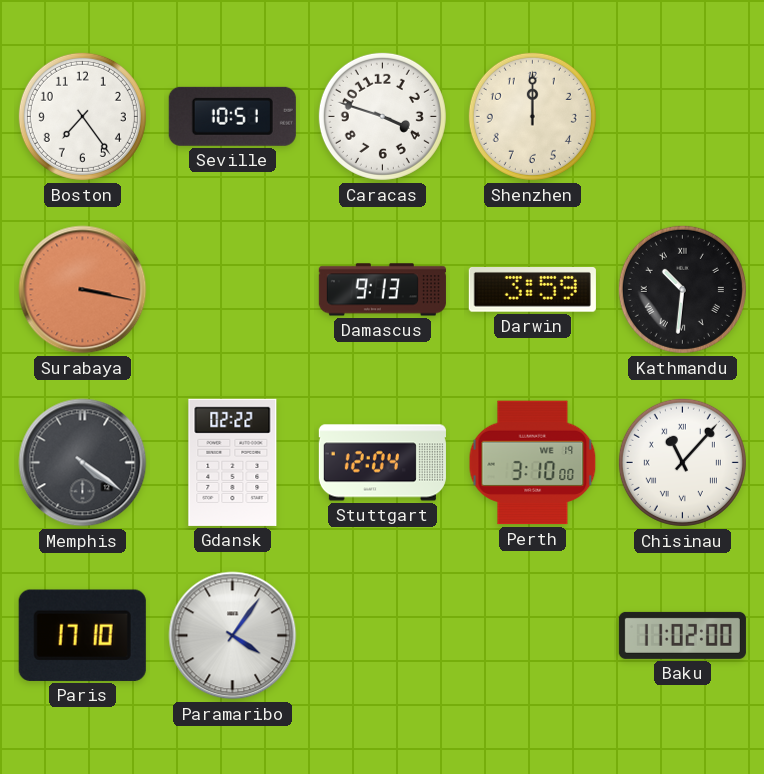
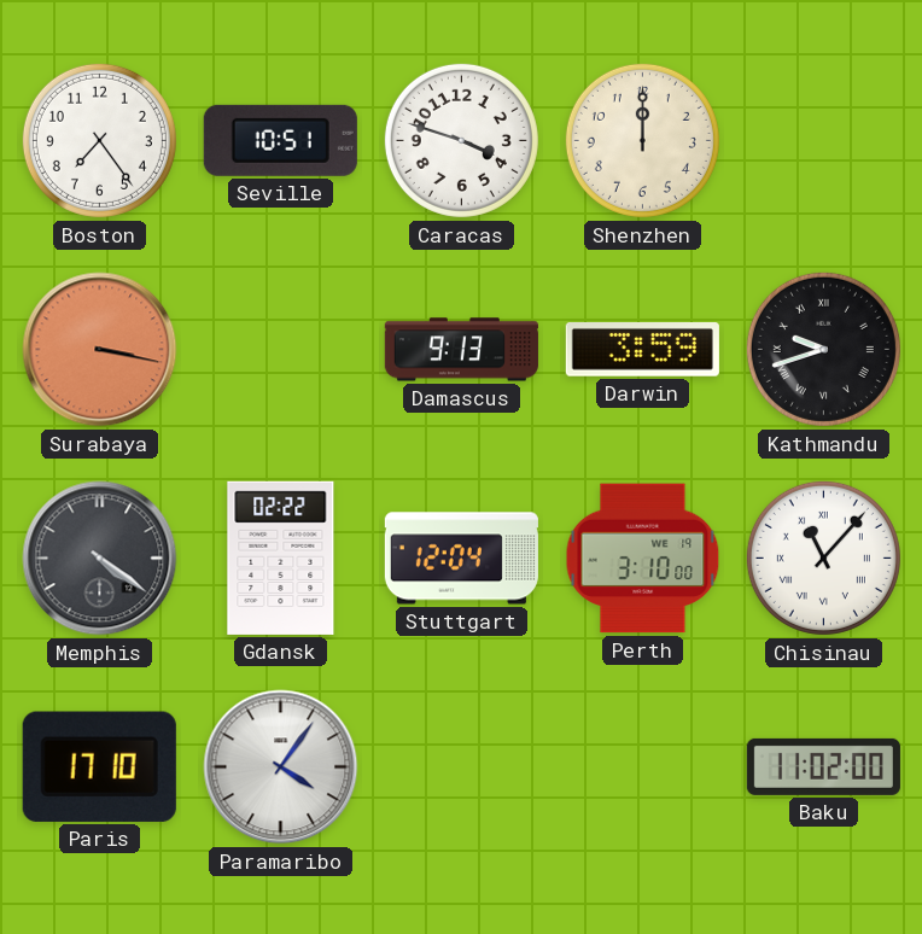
Kathmandu: 10:31 -> 9:42 (823, 349)
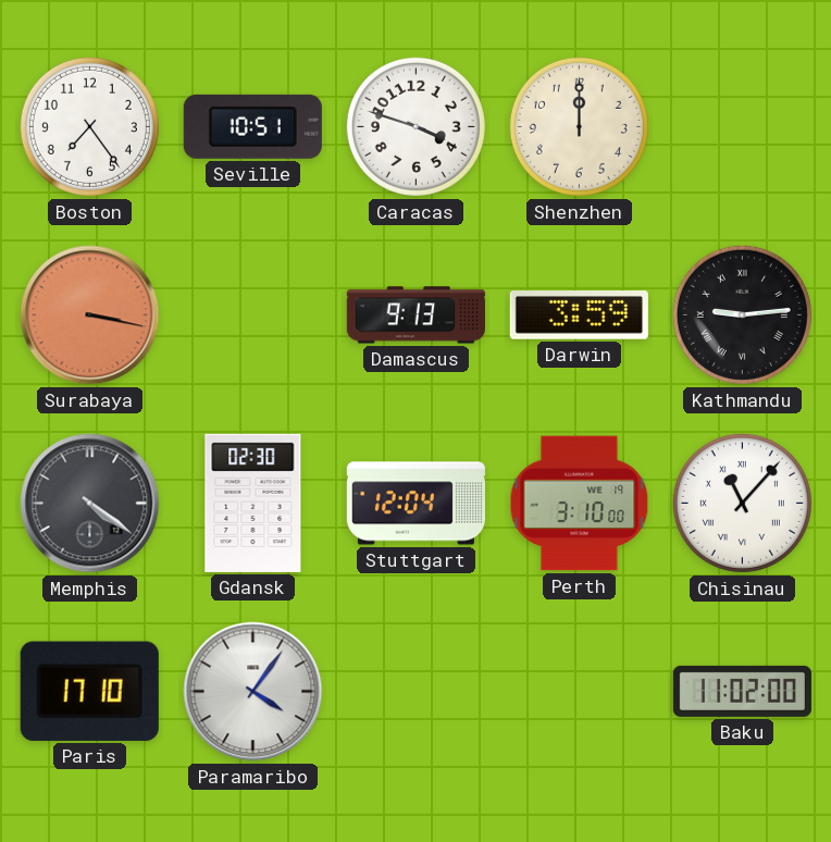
Kathmandu: 9:42 -> 9:14 (742, 314)
Gdansk: 02:22 -> 02:30 (253, 503)
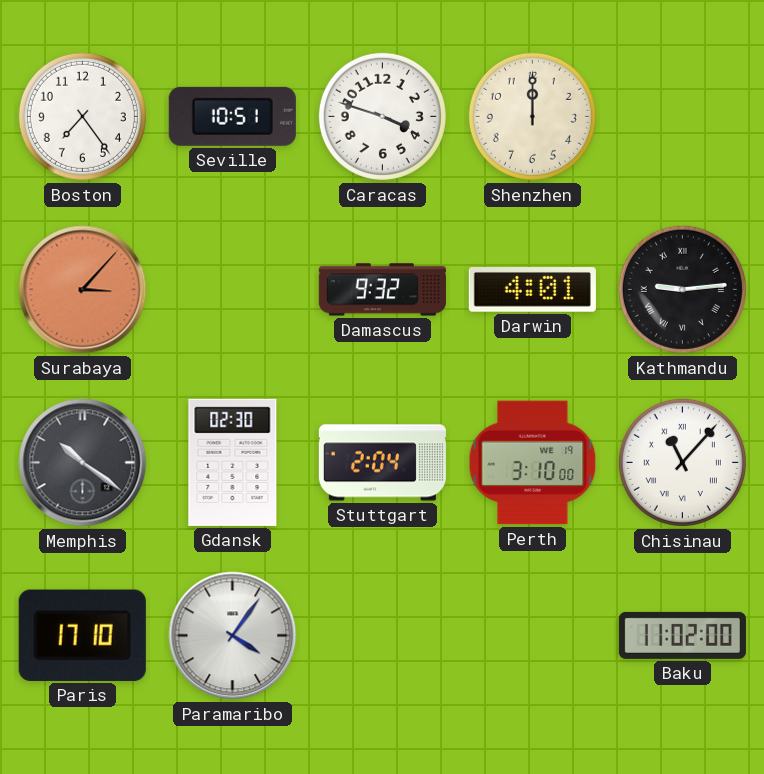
Surabaya: 3:17 -> 3:07 (83, 290)
Damascus: 9:13 -> 9:32 (382, 290)
Darwin: 3:59 -> 4:01 (532, 290)
Memphis: 4:21 -> 10:21 (83, 463)
Stuttgart: 12:04 -> 2:04 (382, 463)
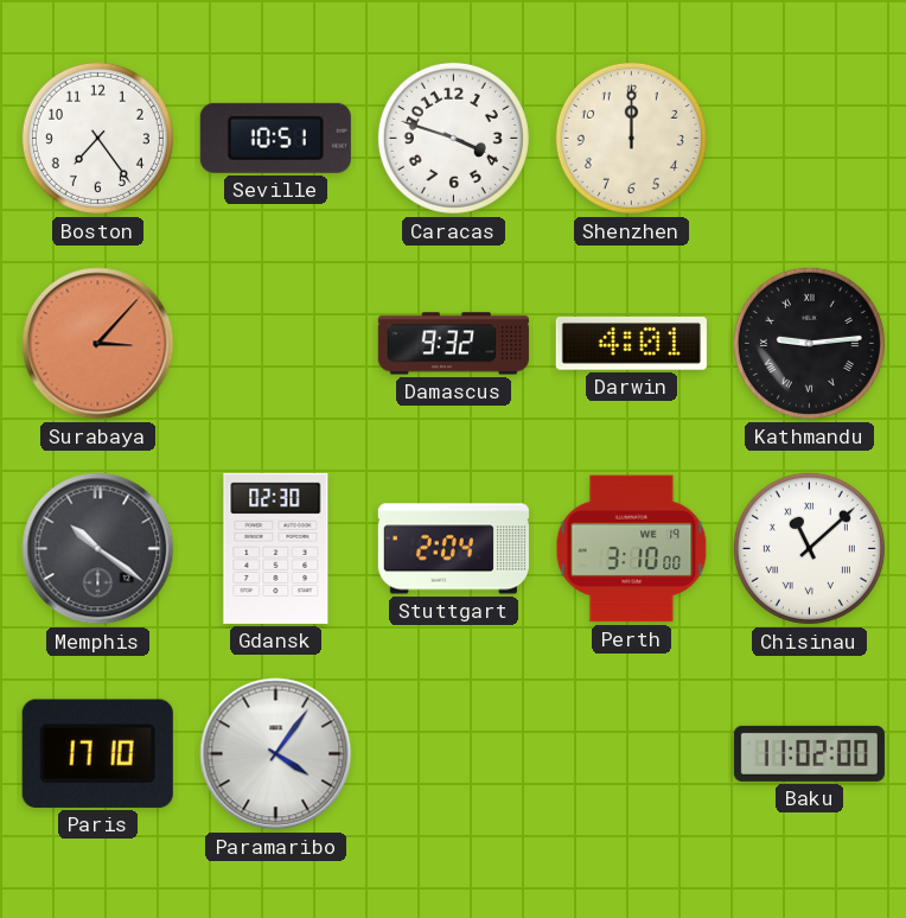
Chisinau: 11:07 -> 11:08 (809, 548)
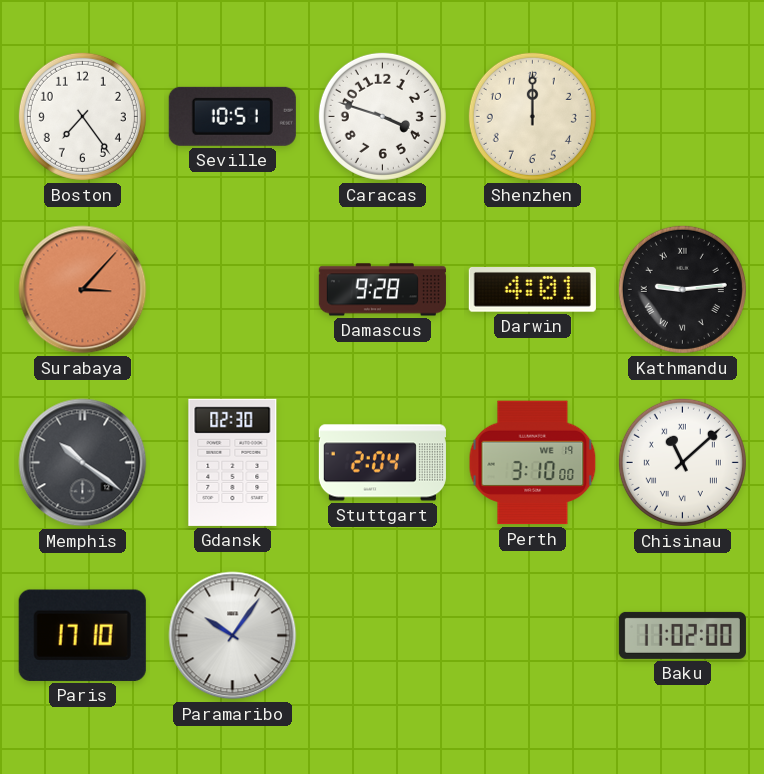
Damascus: 9:32 -> 9:28 (382, 290)
Paramaribo: 4:06 -> 10:06 (233, 636)
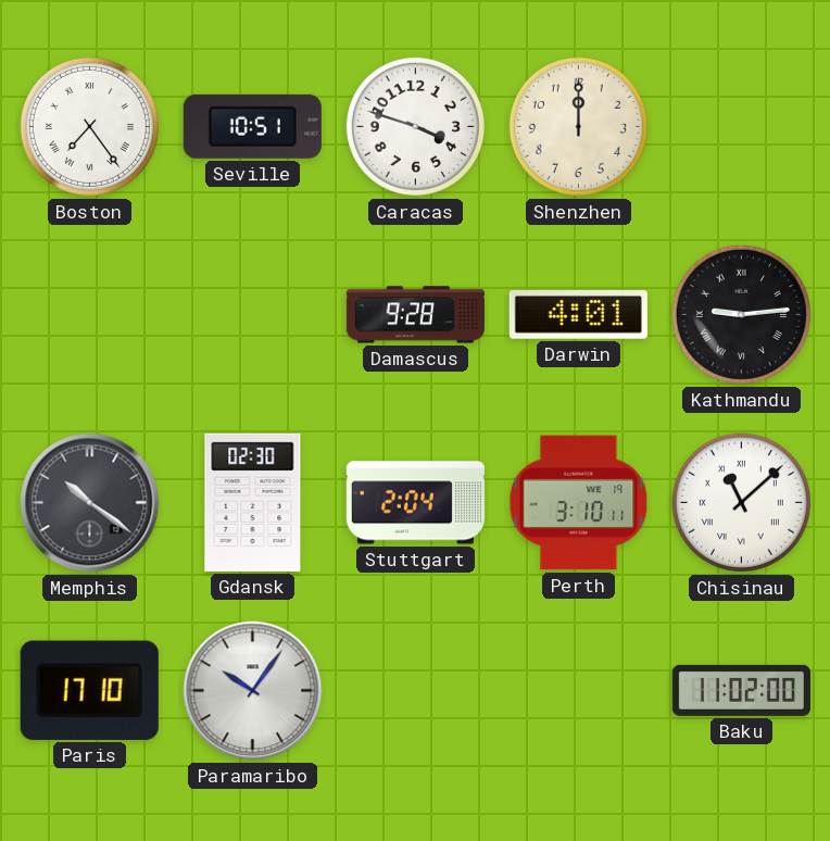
Boston numerals: Arabic -> Roman (89, 126)
Surabaya: 3:07 -> none (83, 290)
Perth: 3:10:00 -> 3:10:11 (579, 503)
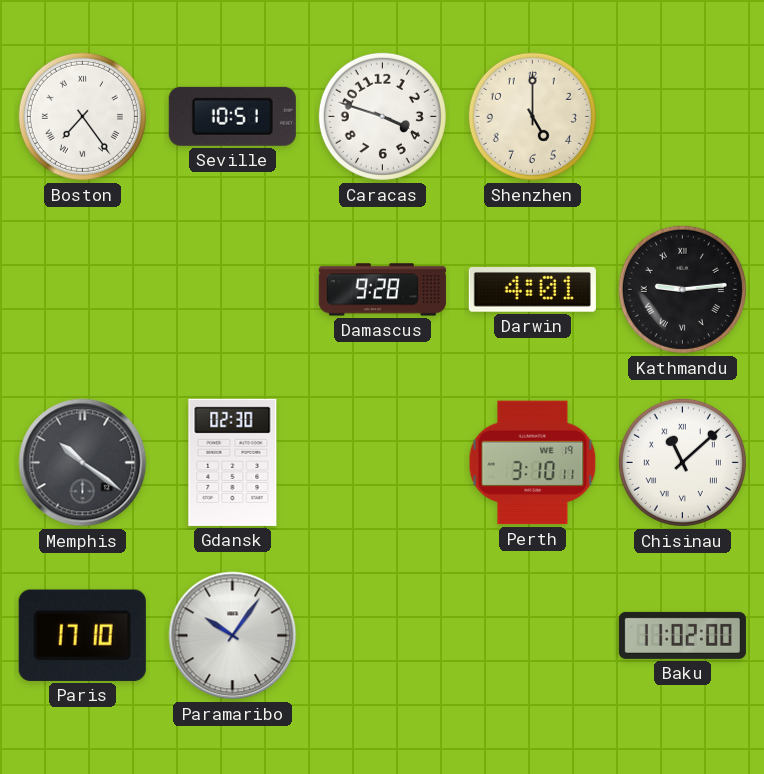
Shenzhen: 12:00 -> 5:00 (532, 116)
Stuttgart: 2:04 -> none (415, 503)
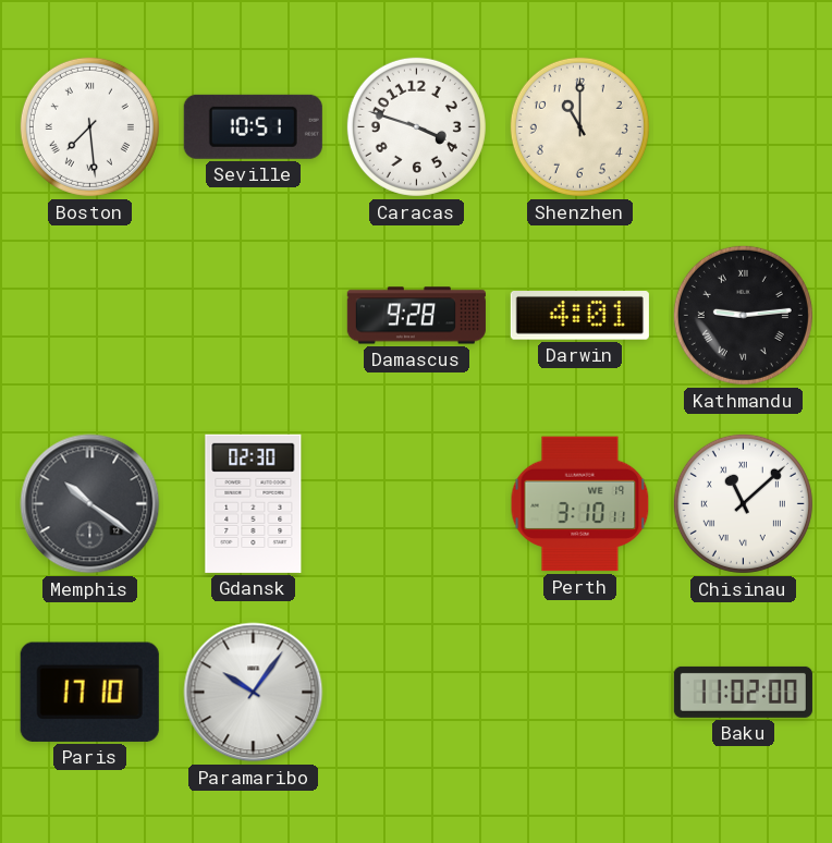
Boston: 7:24 -> 7:29 (89, 126)
Shenzhen: 5:00 -> 11:00 (579, 126)
